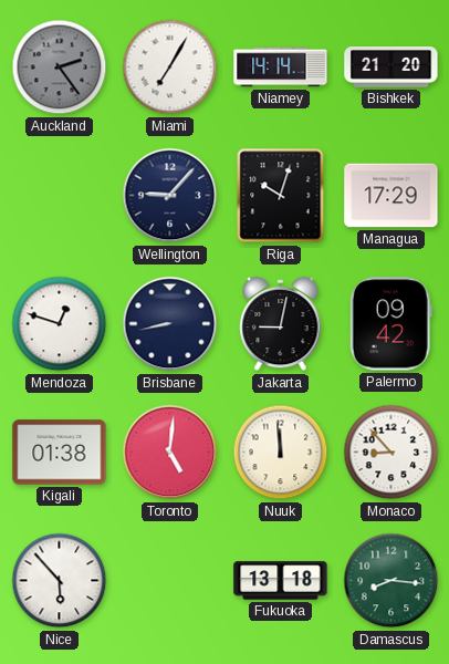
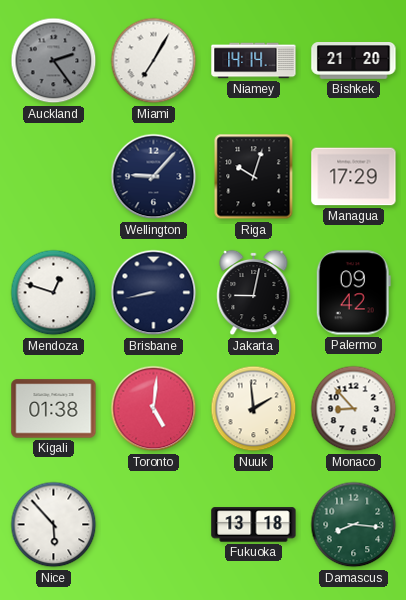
Nuuk: 11:59 -> 1:59 (254, 409)
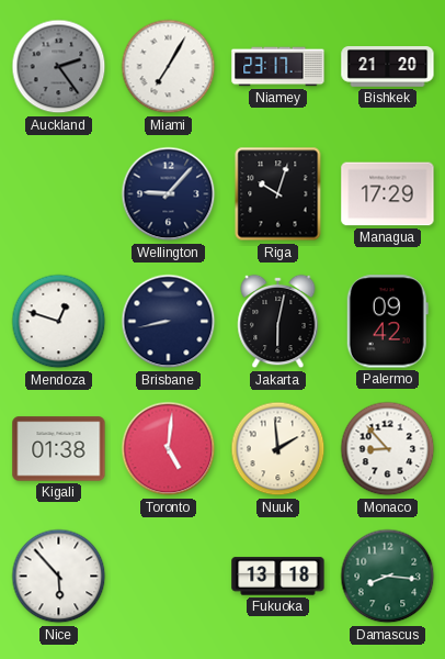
Niamey: 14:14 -> 23:17 (278, 67)
Jakarta: 9:02 -> 6:02 (278, 322)
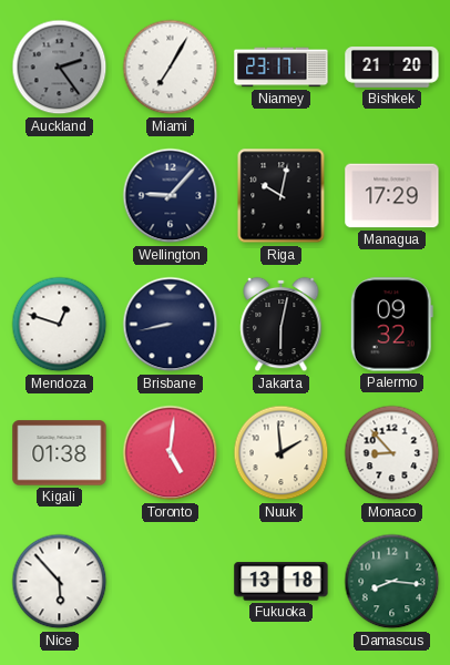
Riga: 10:03 -> 10:02 (282, 196)
Palermo: 09:42 -> 09:32 (391, 325)
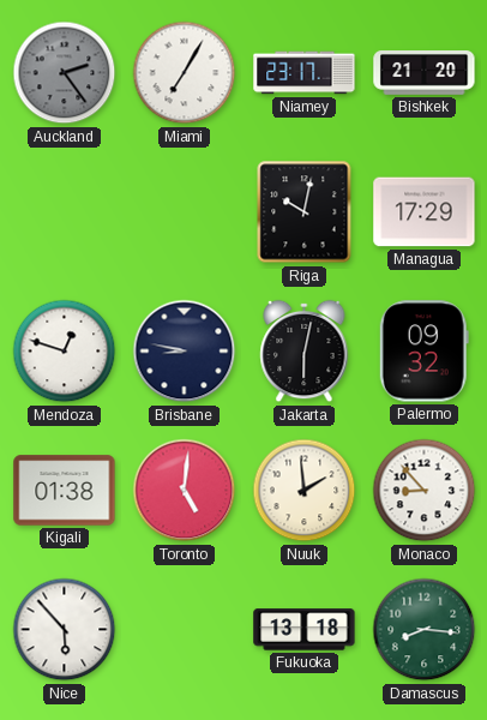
Wellington: 9:07 -> none (171, 196)
Brisbane: 8:43 -> 8:47 (185, 352)
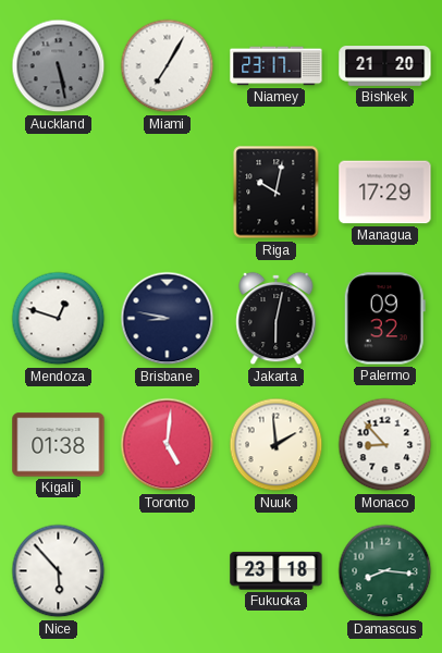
Auckland: 2:24 -> 5:28 (59, 66)
Fukuoka: 13:18 -> 23:18 (277, 571)
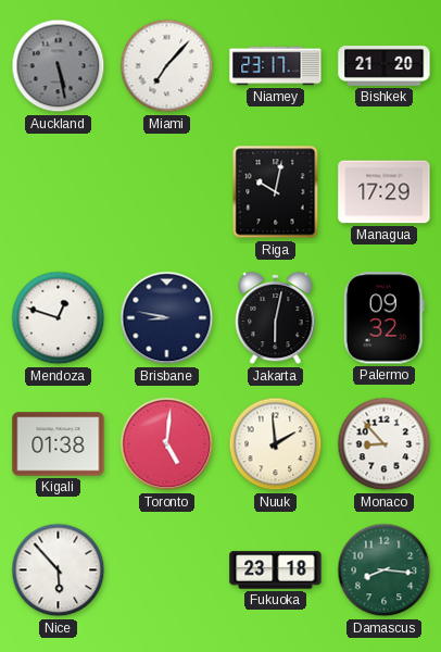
Miami: 7:05 -> 7:07 (167, 66)
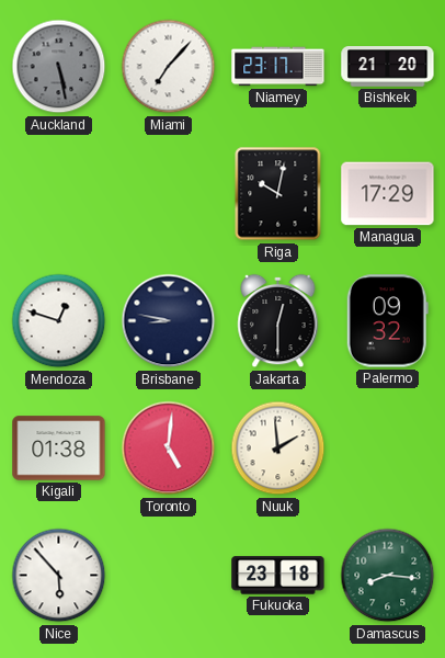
Jakarta: 6:02 -> 12:30 (278, 321)
Monaco: 8:53 -> none (385, 444)
